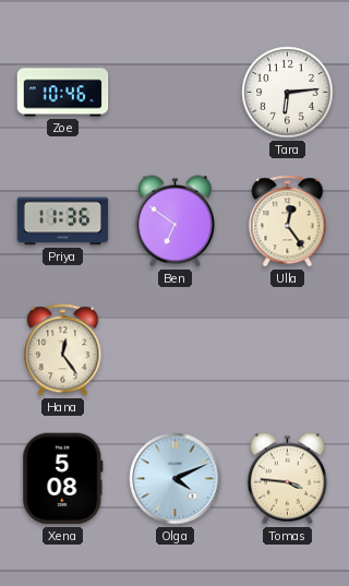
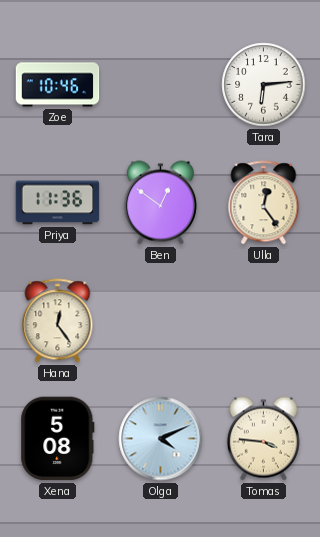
Ben: 6:51 -> 12:51 (160, 203)
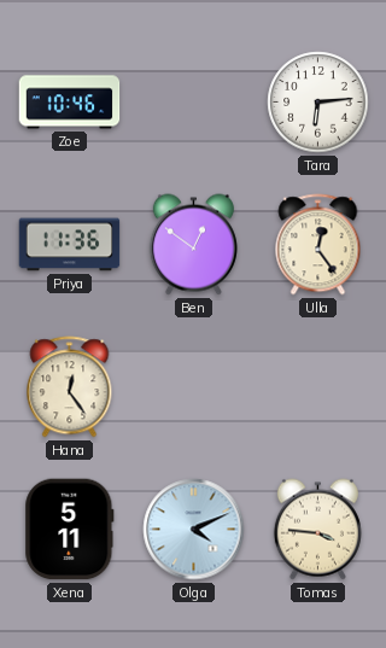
Xena: 5:08 -> 5:11 (70, 530)
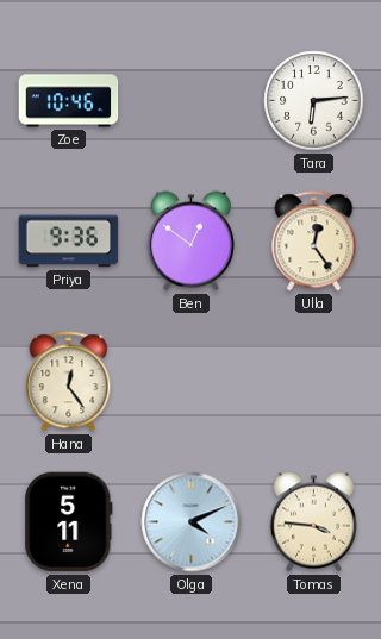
Priya: 11:36 -> 9:36 (69, 242)
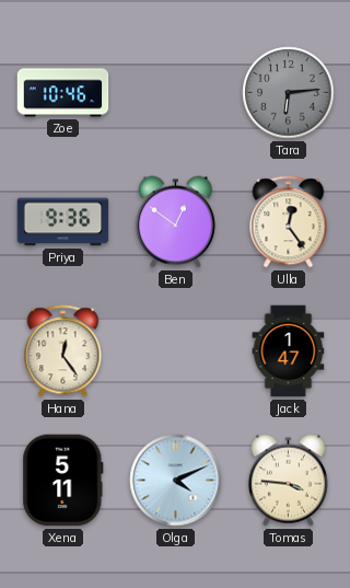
Tara dial: white -> grey (289, 93)
Jack: none -> 1:47 (289, 351)
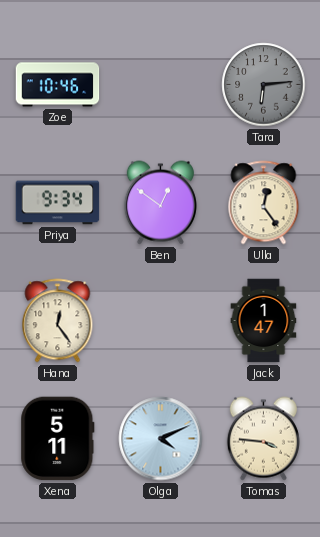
Priya: 9:36 -> 9:34 (58, 203)
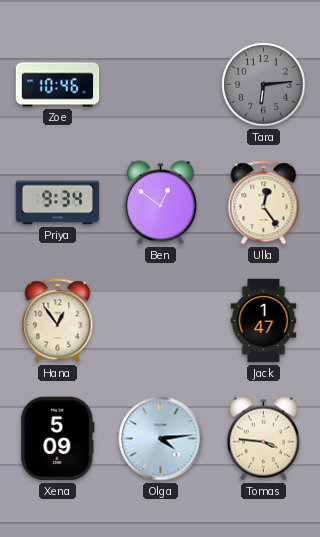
Hana: 12:24 -> 12:54 (58, 321)
Xena: 5:11 -> 5:09 (58, 439)
Olga: 4:11 -> 4:14 (161, 439)
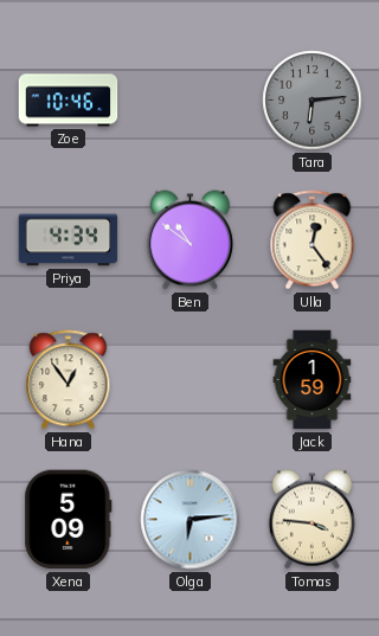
Priya: 9:34 -> 4:34 (69, 240)
Ben: 12:51 -> 10:51 (189, 240)
Jack: 1:47 -> 1:59 (313, 380)
Olga: 4:14 -> 6:14 (191, 520)
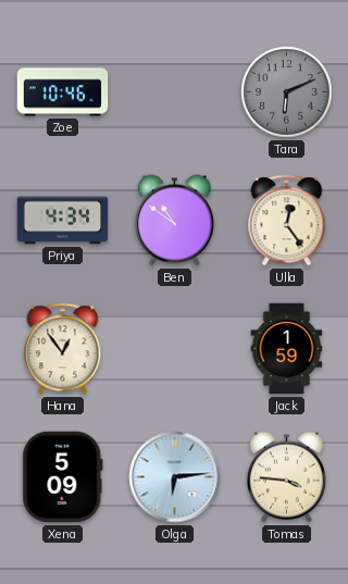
Tara: 6:14 -> 6:11 (287, 92)
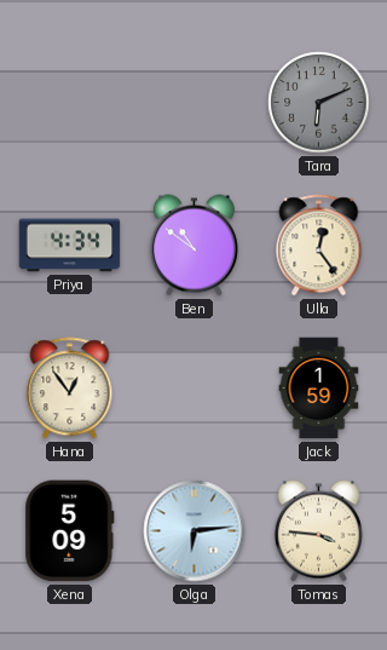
Zoe: 10:46 -> none (63, 92)
